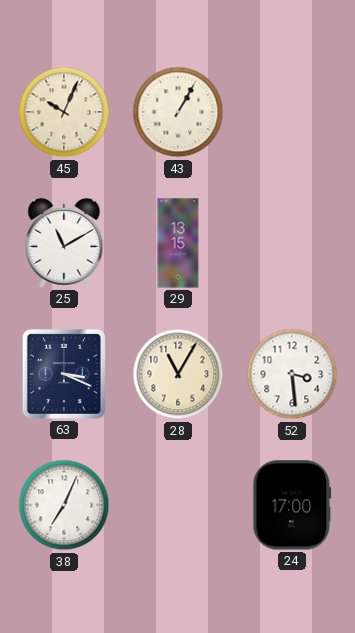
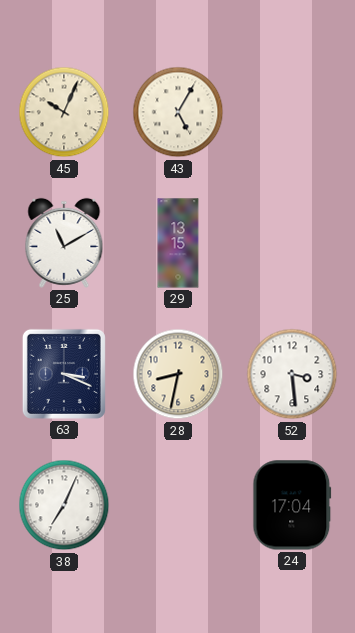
43: 1:05 -> 5:05 (178, 112)
28: 11:05 -> 8:32 (178, 374)
24: 17:00 -> 17:04 (292, 505)
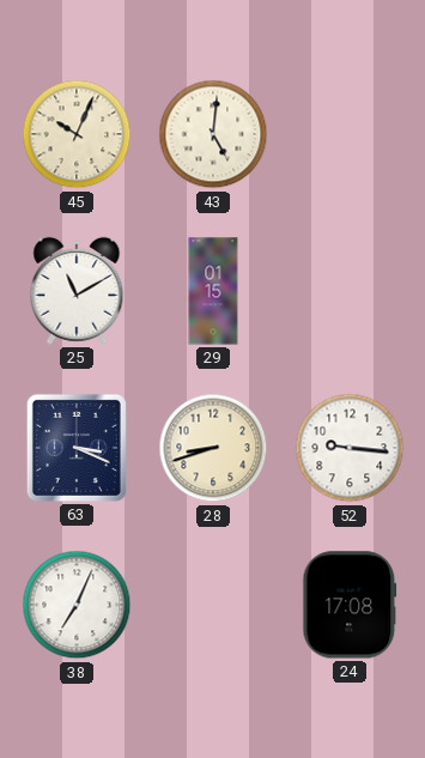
43: 5:05 -> 5:01 (213, 134)
29: 13:15 -> 01:15 (213, 291)
28: 8:32 -> 8:42 (213, 448)
52: 3:29 -> 9:16 (350, 448)
24: 17:04 -> 17:08 (350, 605)
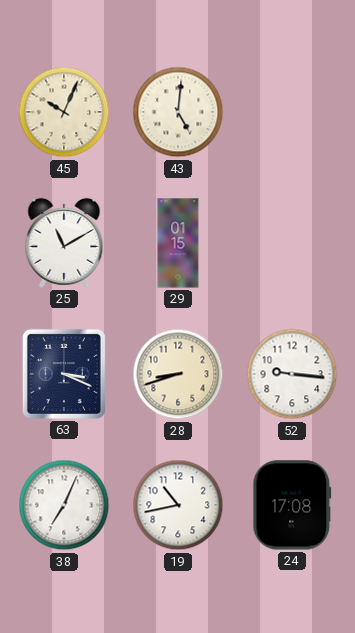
19: none -> 10:43 (178, 505)
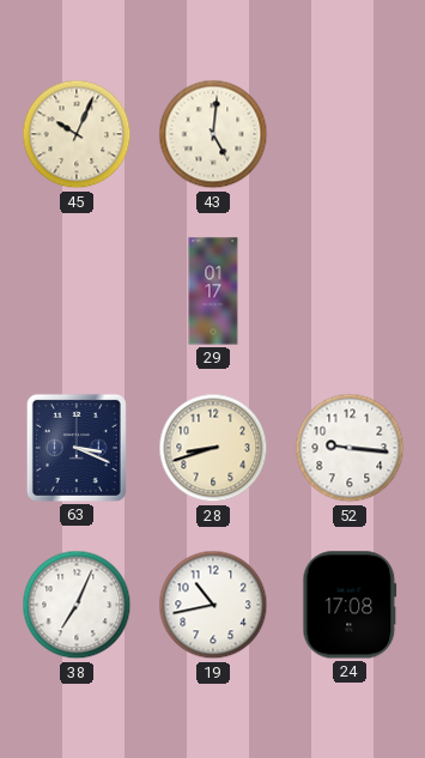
25: 11:10 -> none (64, 243)
29: 01:15 -> 01:17 (213, 291)
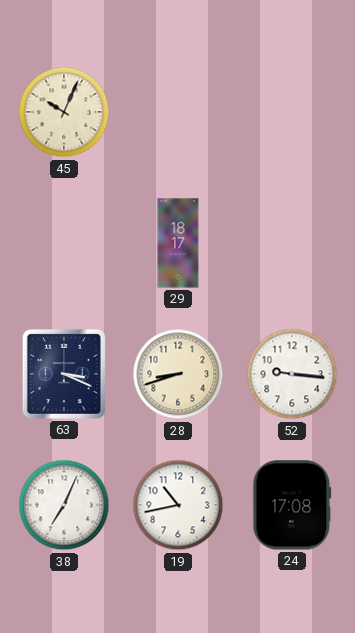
43: 5:01 -> none (213, 134)
29: 01:17 -> 18:17 (178, 243)
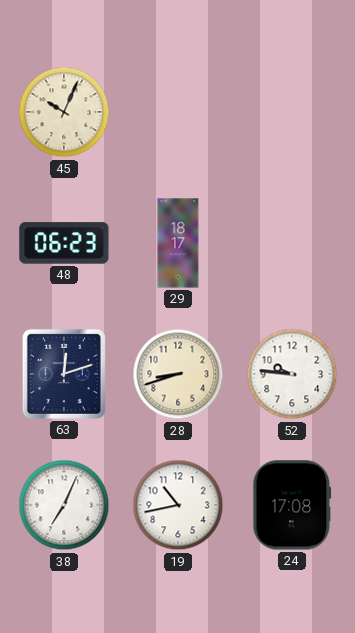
48: none -> 06:23 (64, 243)
63: 3:19 -> 12:12 (64, 374)
52: 9:16 -> 9:46 (292, 374)
